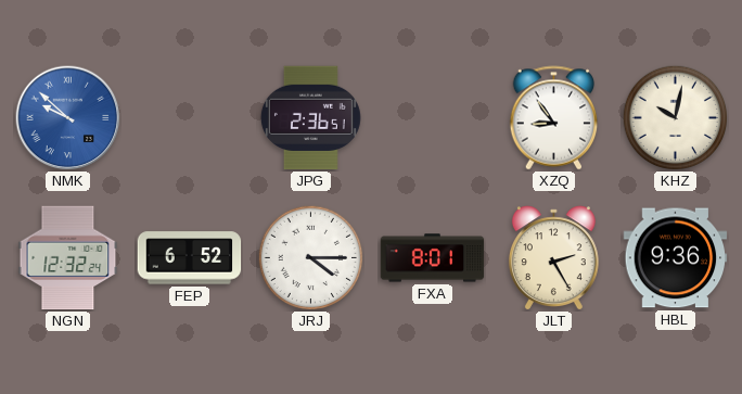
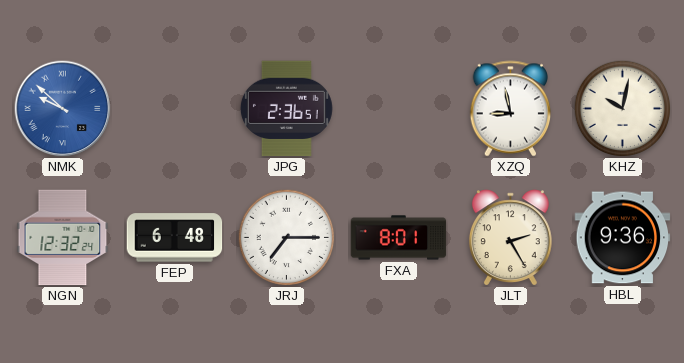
XZQ: 8:54 -> 8:58 (511, 109)
FEP: 6:52 -> 6:48 (175, 238)
JRJ: 4:15 -> 7:15 (286, 237)
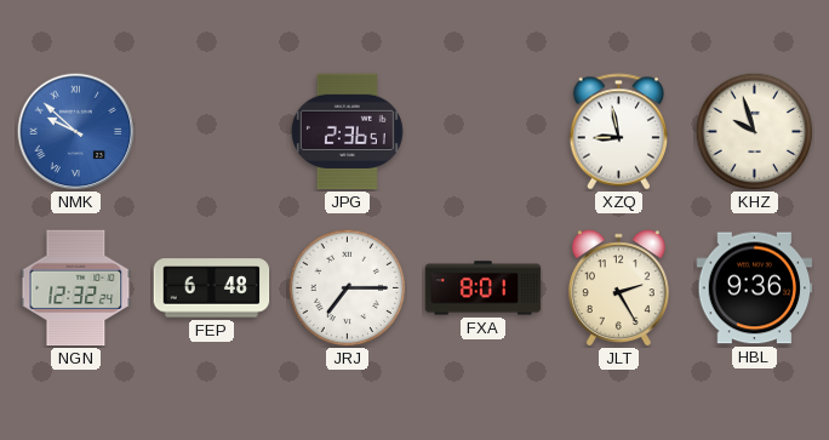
KHZ: 10:02 -> 9:57 (754, 131)
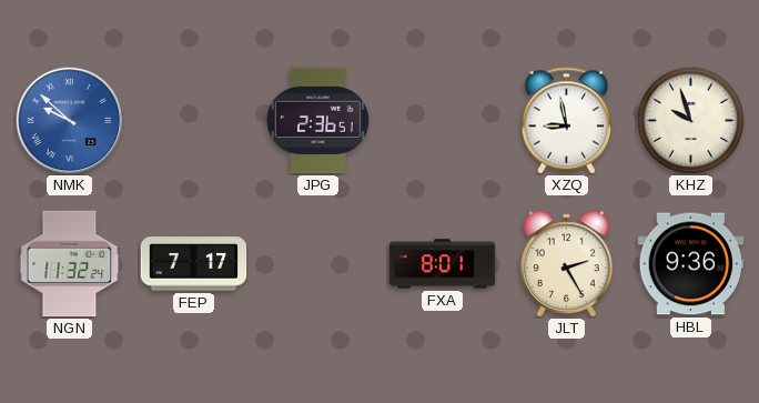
NGN: 12:32 -> 11:32 (70, 264)
FEP: 6:48 -> 7:17 (194, 264)
JRJ: 7:15 -> none (347, 287)
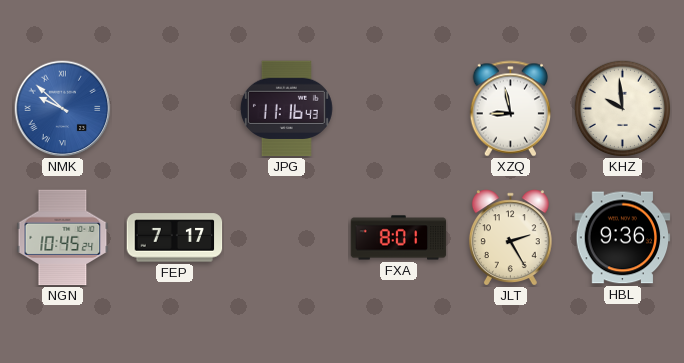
JPG: 2:36 -> 11:16 (286, 109)
KHZ: 9:57 -> 9:59 (622, 108)
NGN: 11:32 -> 10:45 (63, 238)
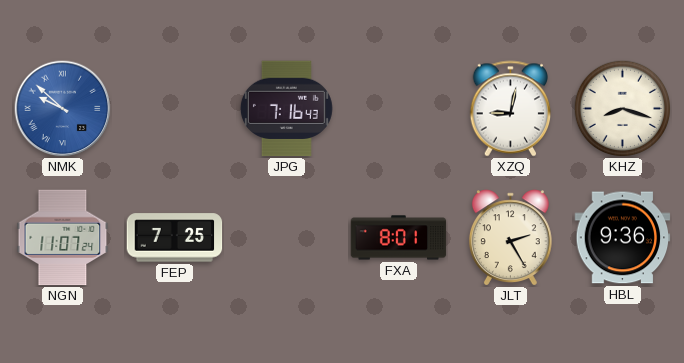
JPG: 11:16 -> 7:16 (286, 109)
XZQ: 8:58 -> 9:02 (511, 109)
KHZ: 9:59 -> 8:18 (622, 108)
NGN: 10:45 -> 11:07 (63, 238)
FEP: 7:17 -> 7:25 (175, 238)
